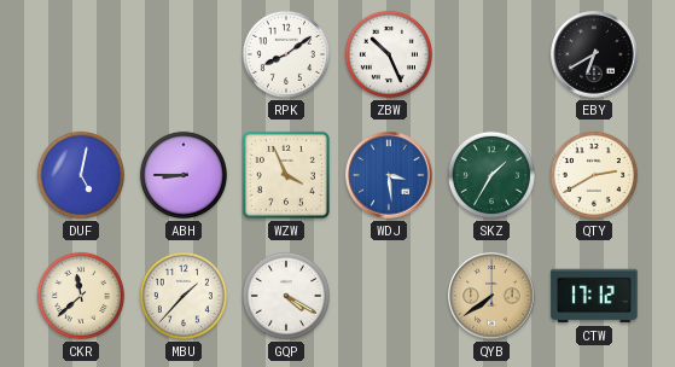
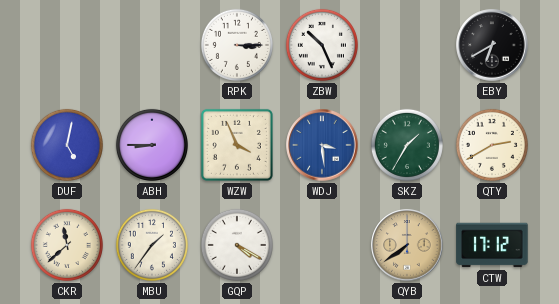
RPK: 8:09 -> 3:15 (237, 45)
MBU: 1:37 -> 1:36 (152, 245)
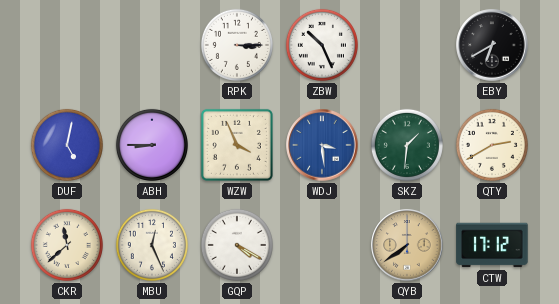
SKZ: 1:35 -> 1:31 (407, 145)
MBU: 1:36 -> 12:26 (152, 245)
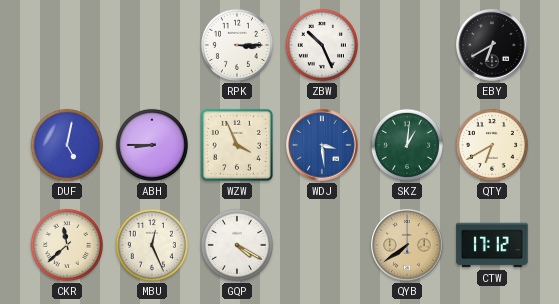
SKZ: 1:31 -> 1:01 (407, 145)
QTY: 2:40 -> 6:40 (492, 145)
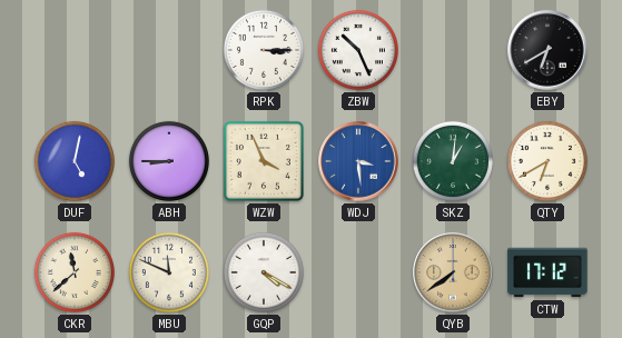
MBU: 12:26 -> 11:49 (169, 272)
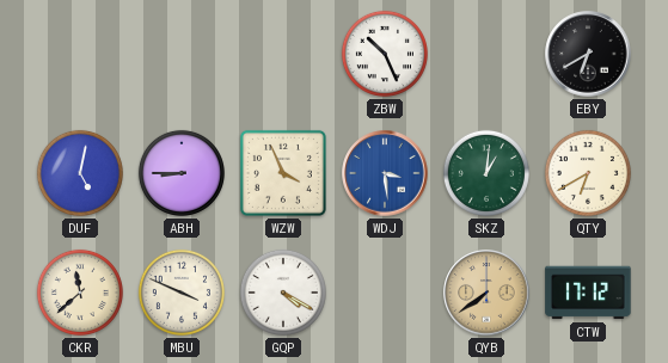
RPK: 3:15 -> none (264, 50)
MBU: 11:49 -> 3:49 (182, 293)
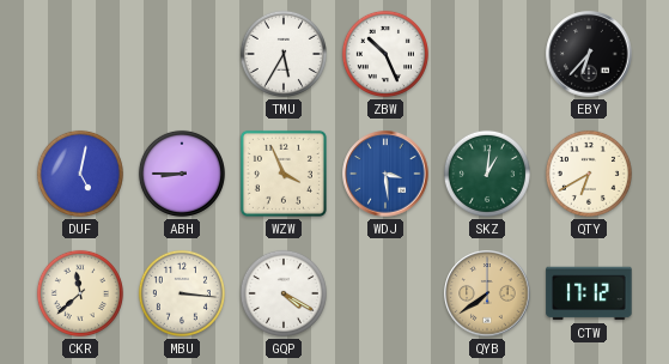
TMU: none -> 5:35 (284, 54)
EBY: 6:40 -> 6:37 (589, 54)
MBU: 3:49 -> 3:16 (182, 293)
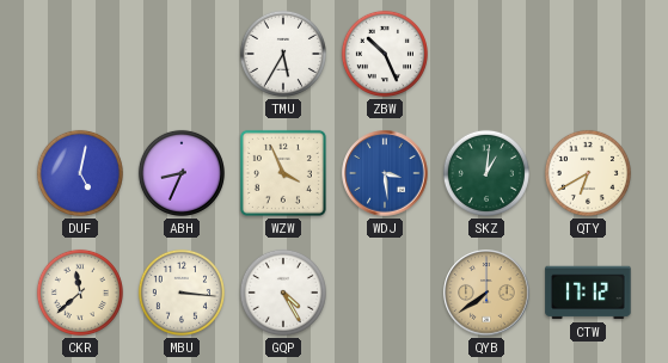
EBY: 6:37 -> none (589, 54)
ABH: 8:45 -> 8:34 (182, 173)
GQP: 4:20 -> 4:25 (283, 293)
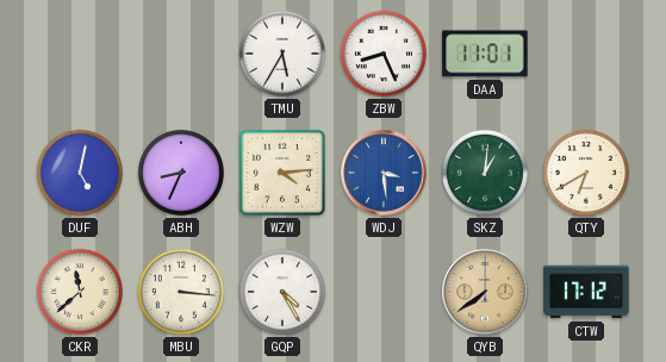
ZBW: 10:26 -> 8:26 (384, 54)
DAA: none -> 11:01 (485, 54)
WZW: 3:56 -> 4:14 (282, 173)
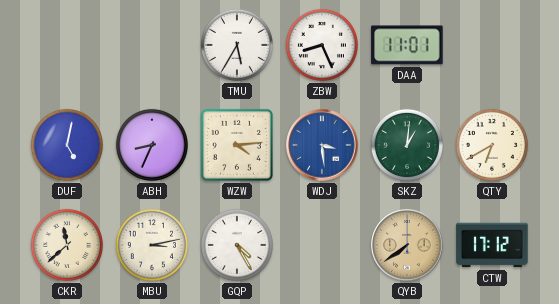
MBU: 3:16 -> 3:13 (152, 245)
